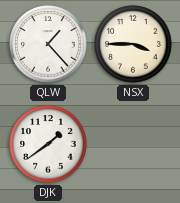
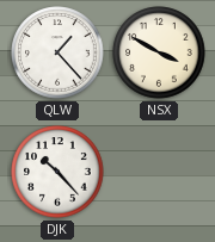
NSX: 3:45 -> 3:50 (159, 52)
DJK: 1:39 -> 10:23 (57, 172)
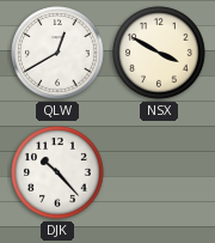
QLW: 1:23 -> 12:40 (57, 53)
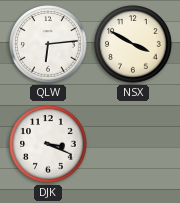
QLW: 12:40 -> 6:14 (48, 44)
DJK: 10:23 -> 3:19 (48, 144)
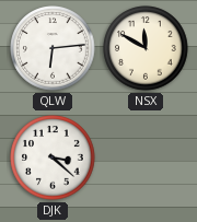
NSX: 3:50 -> 11:50 (146, 48)
DJK: 3:19 -> 3:22 (53, 157)
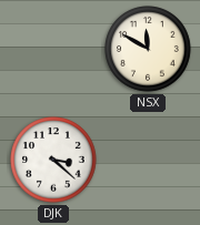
QLW: 6:14 -> none (53, 48)
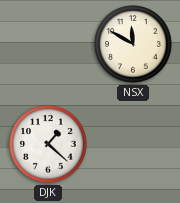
DJK: 3:22 -> 1:22 (48, 144)
